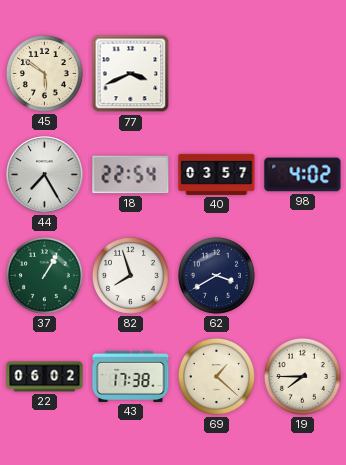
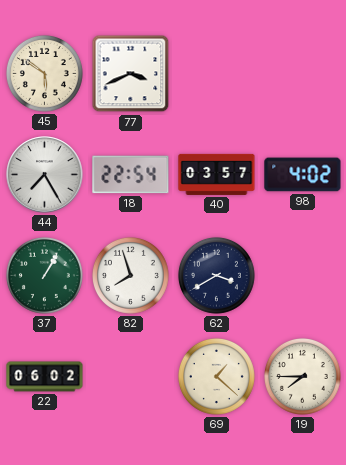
43: 17:38 -> none (131, 376)
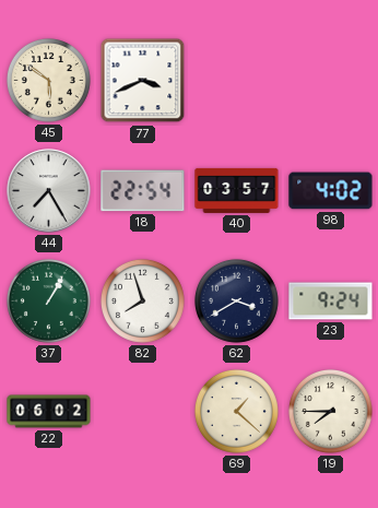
23: none -> 9:24 (331, 302)
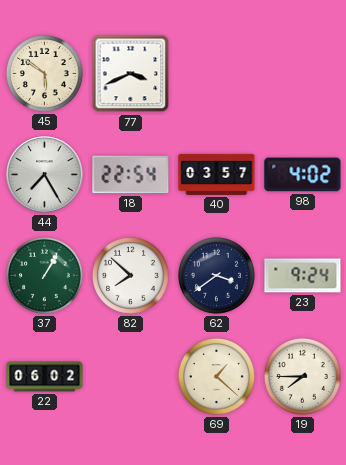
82: 7:57 -> 7:52 (130, 275)
62: 3:40 -> 3:39 (216, 275)
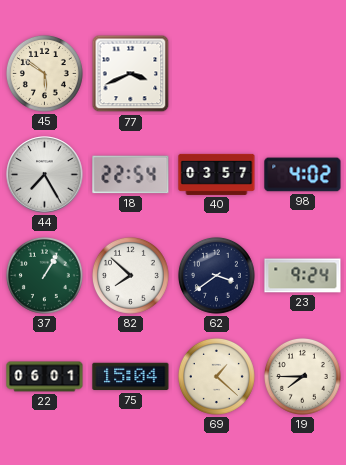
22: 06:02 -> 06:01 (45, 377)
75: none -> 15:04 (131, 377)
